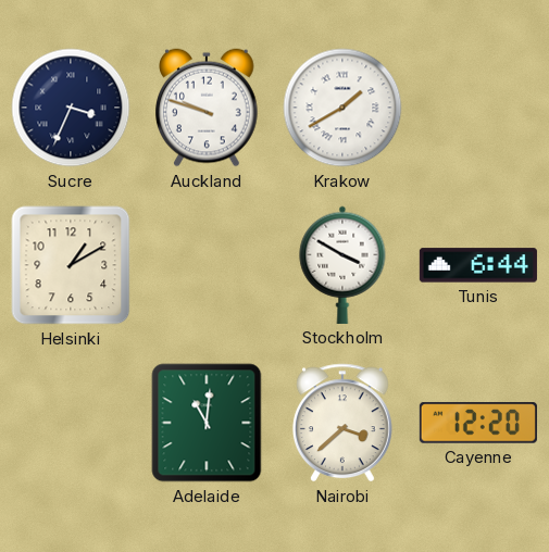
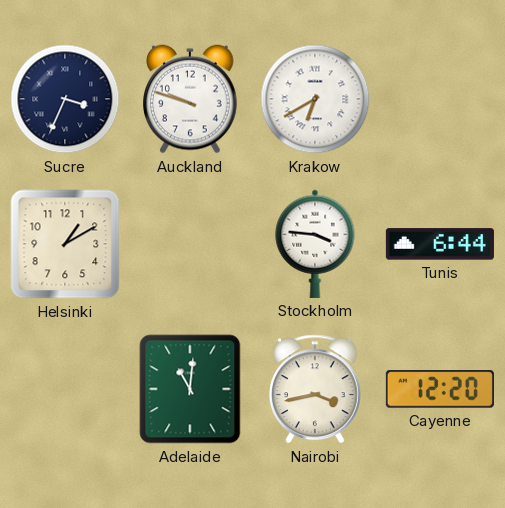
Krakow: 1:40 -> 6:40 (315, 99)
Stockholm: 3:50 -> 3:46 (315, 244)
Nairobi: 3:38 -> 3:43 (315, 389)
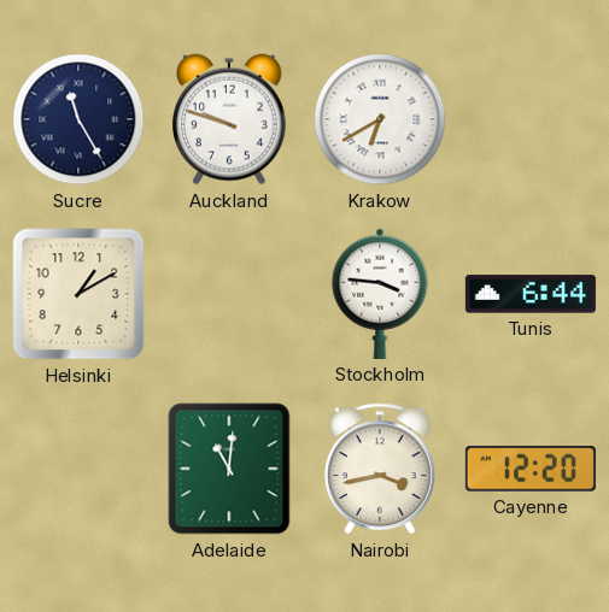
Sucre: 3:34 -> 11:25 (78, 119)
